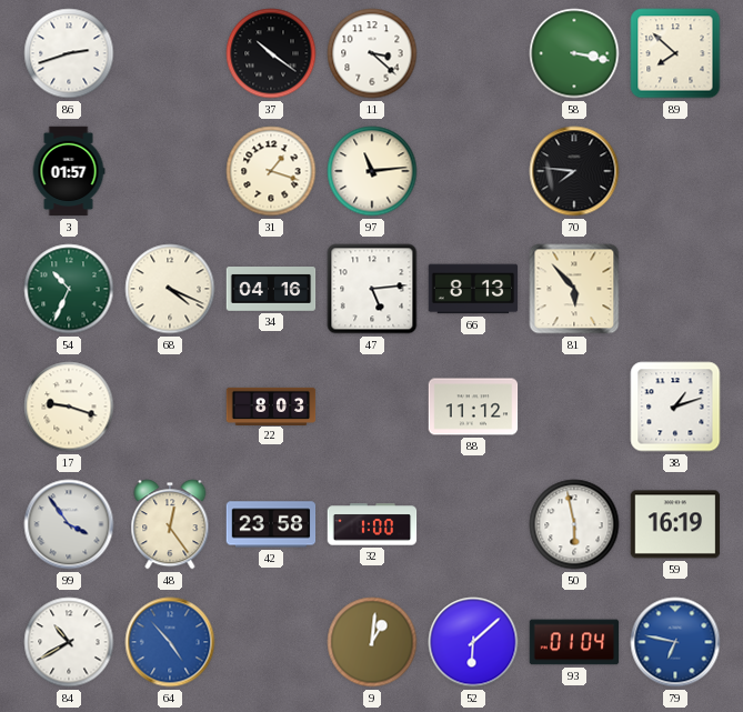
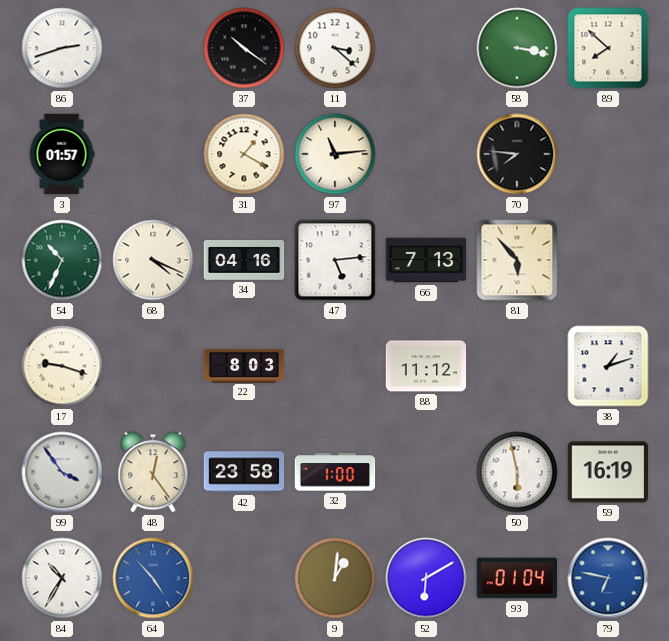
31: 1:18 -> 1:20 (244, 154)
66: 8:13 -> 7:13 (426, 260)
84: 10:40 -> 10:35 (62, 578)
52: 6:08 -> 6:10 (426, 578)
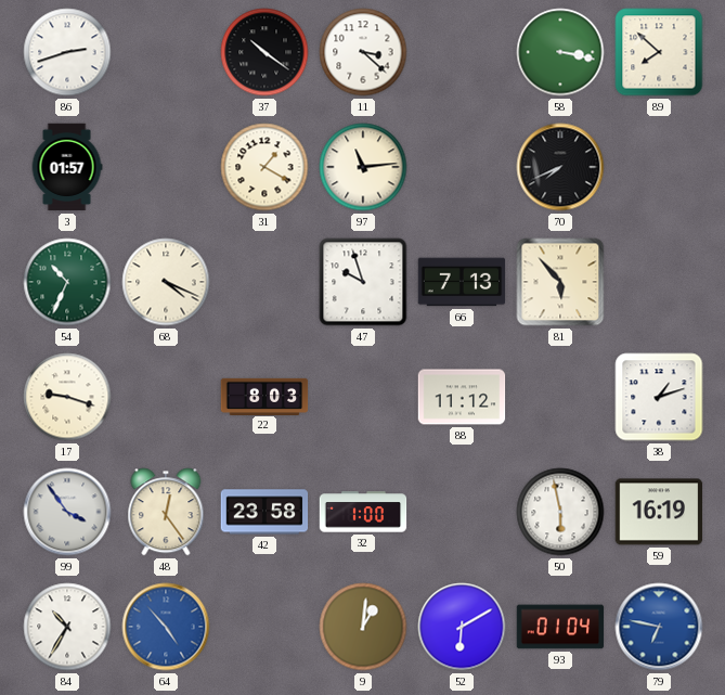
70: 7:46 -> 7:41 (560, 167)
34: 04:16 -> none (244, 261)
47: 5:14 -> 9:57 (363, 282)
